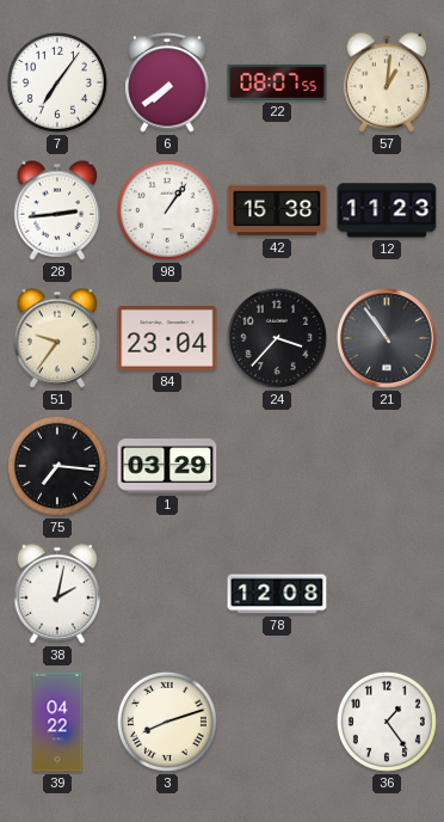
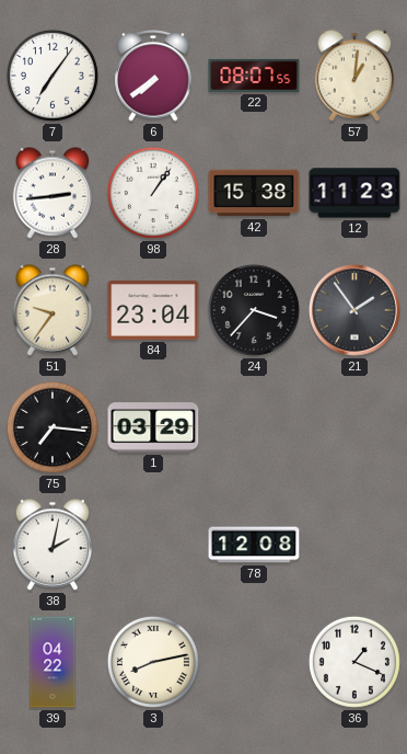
21: 10:54 -> 1:54 (354, 310)
3: 8:12 -> 8:13 (153, 662)
36: 1:24 -> 1:19 (354, 662)
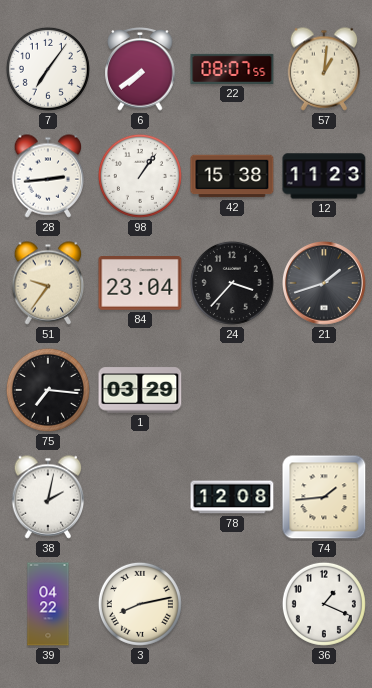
21: 1:54 -> 1:42 (324, 283)
74: none -> 1:44 (324, 497)
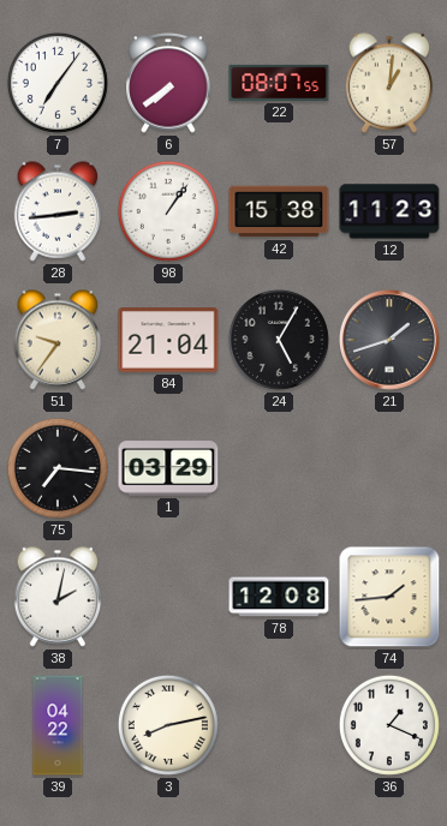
84: 23:04 -> 21:04 (168, 341)
24: 3:37 -> 5:05 (279, 340)
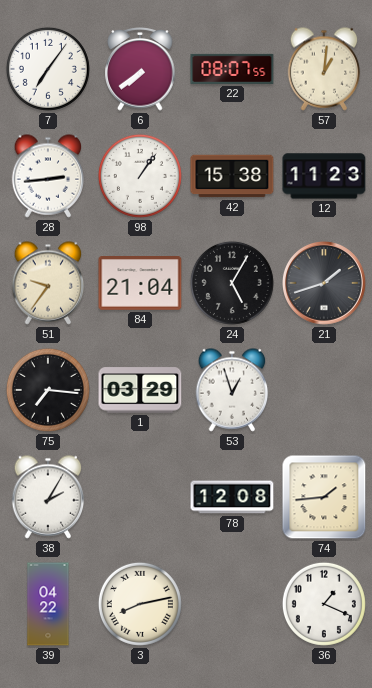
53: none -> 12:57 (232, 390)
38: 2:02 -> 2:05 (48, 497)
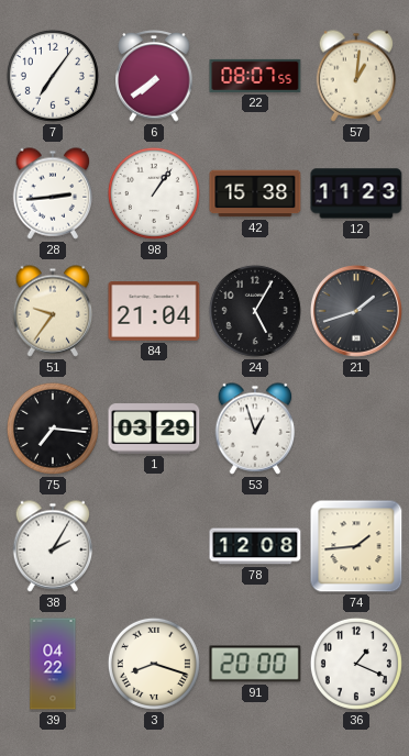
3: 8:13 -> 8:18 (154, 664)
91: none -> 20:00 (255, 664)
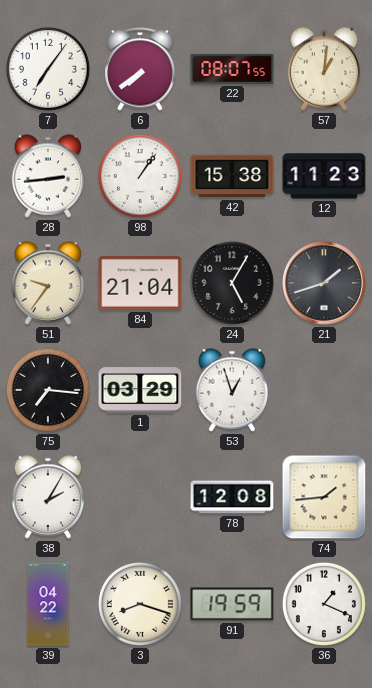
91: 20:00 -> 19:59 (232, 604)
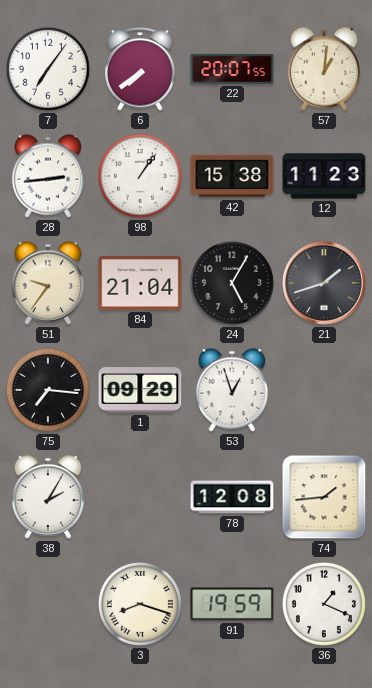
22: 08:07 -> 20:07 (232, 69)
1: 03:29 -> 09:29 (140, 390)
39: 04:22 -> none (48, 604)
